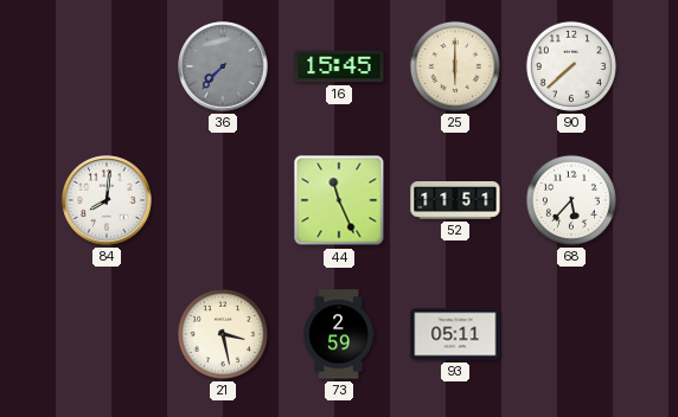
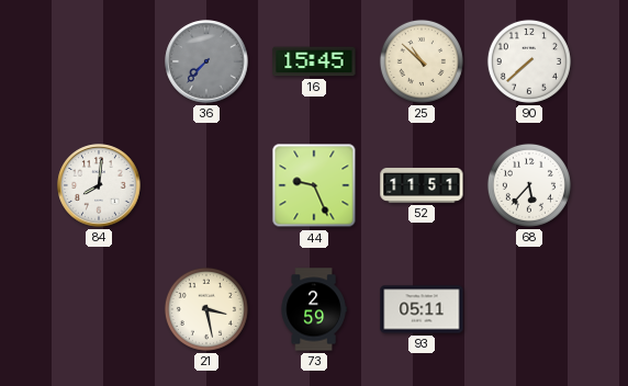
25: 6:00 -> 10:52 (422, 61)
44: 11:26 -> 9:26 (314, 185)
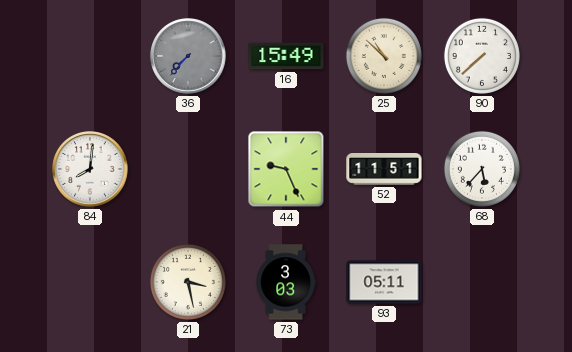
16: 15:45 -> 15:49 (286, 56)
73: 2:59 -> 3:03 (286, 282)
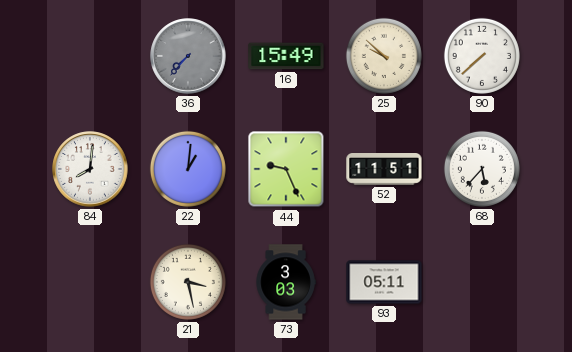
25: 10:52 -> 9:52 (384, 56)
22: none -> 1:01 (188, 169)
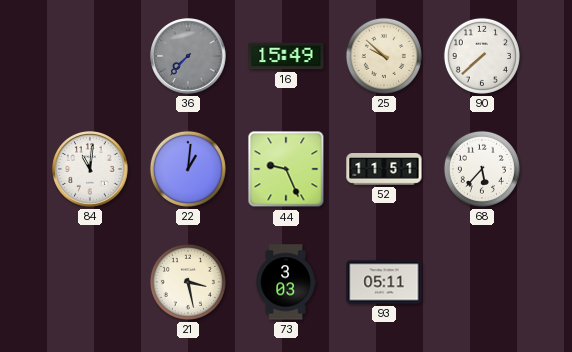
84: 8:01 -> 11:01 (90, 169)
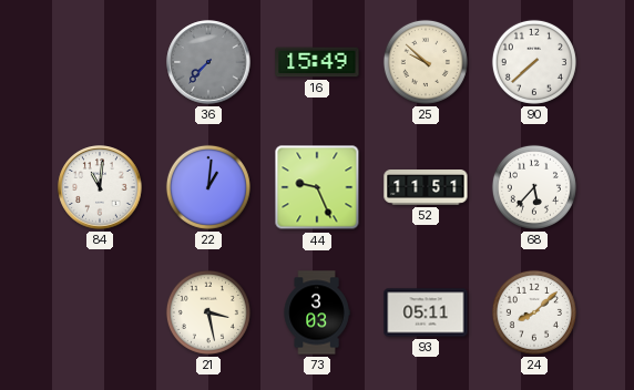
24: none -> 8:08 (534, 312)
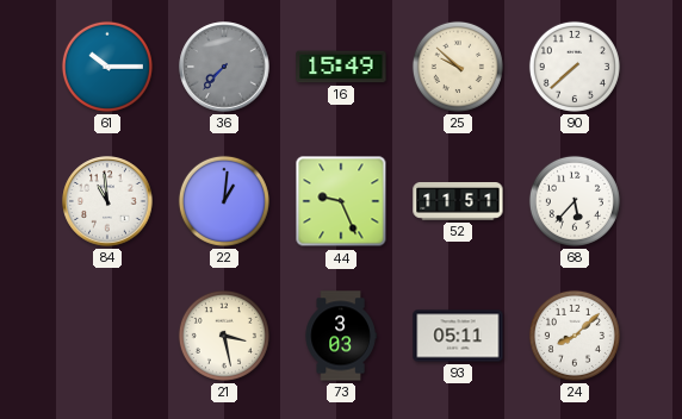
61: none -> 10:15 (107, 67)
84: 11:01 -> 10:59 (107, 201)
